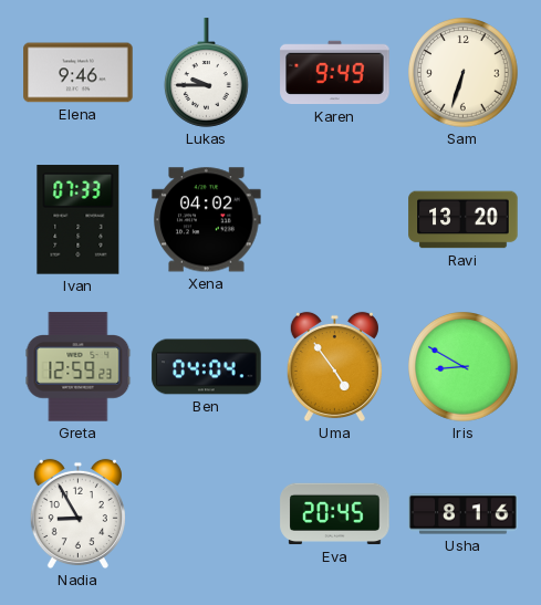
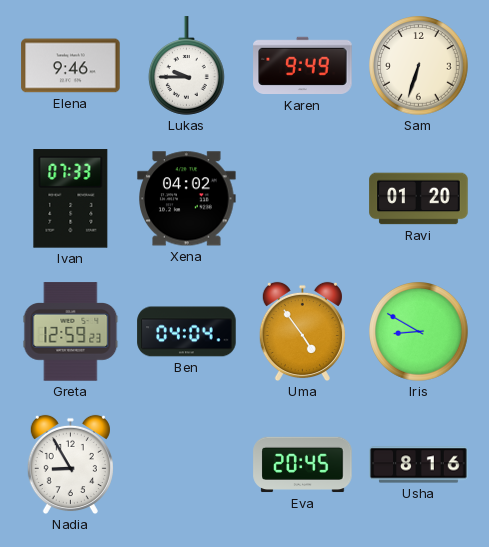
Ravi: 13:20 -> 01:20 (419, 199)
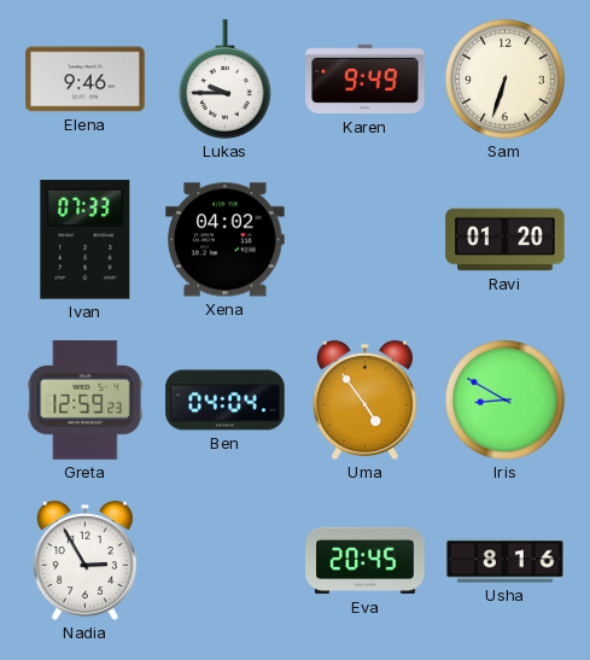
Nadia: 8:55 -> 2:55 (84, 561)
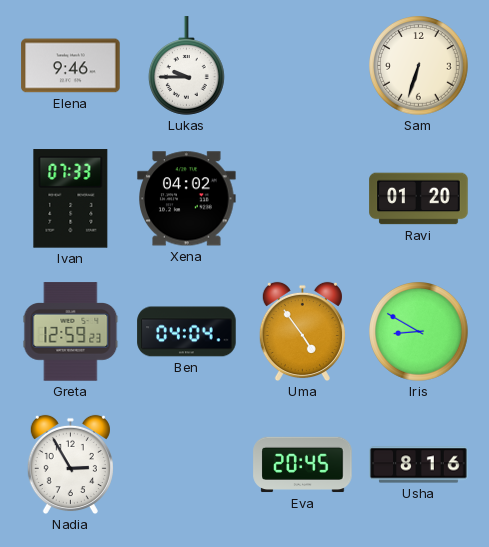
Karen: 9:49 -> none (366, 80)
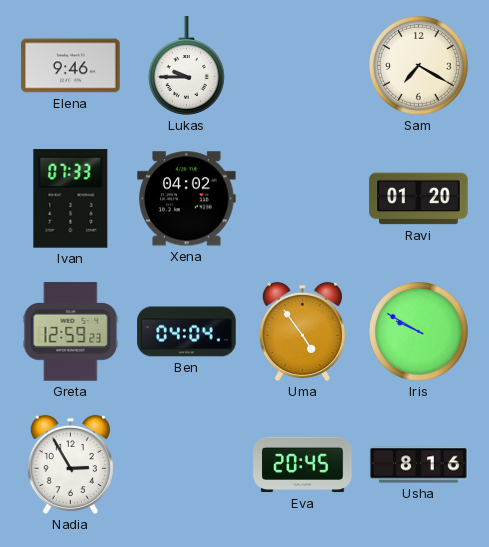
Sam: 6:33 -> 7:20 (419, 66)
Iris: 8:50 -> 9:50 (419, 332)
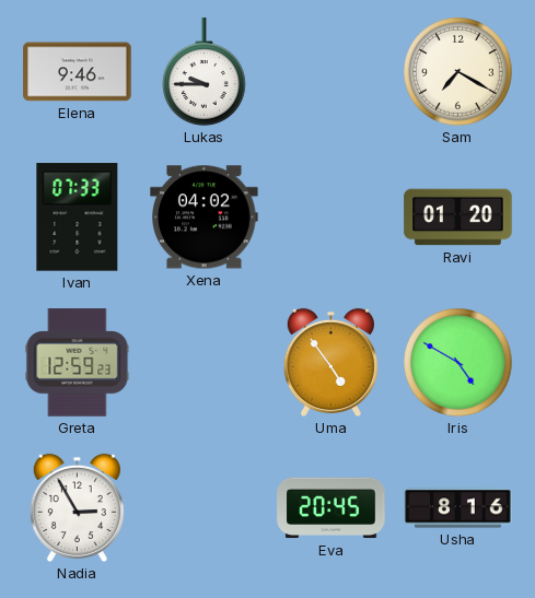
Ben: 04:04 -> none (187, 332)
Iris: 9:50 -> 4:50 (458, 363)
